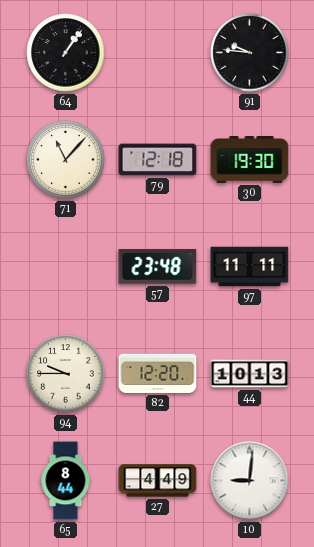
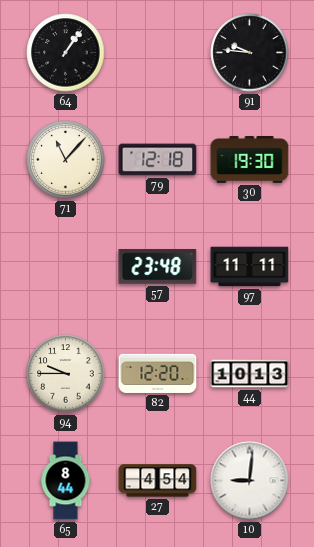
27: 4:49 -> 4:54 (158, 481)
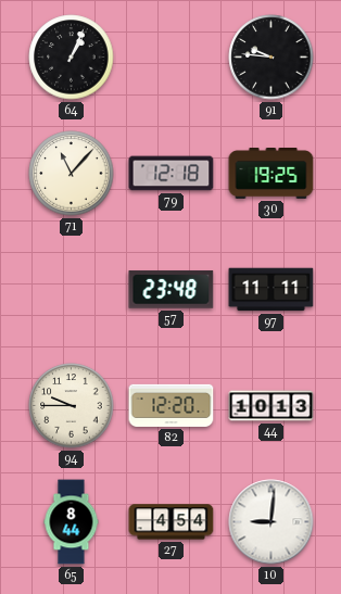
64: 1:06 -> 1:04 (72, 58)
30: 19:30 -> 19:25 (271, 174)
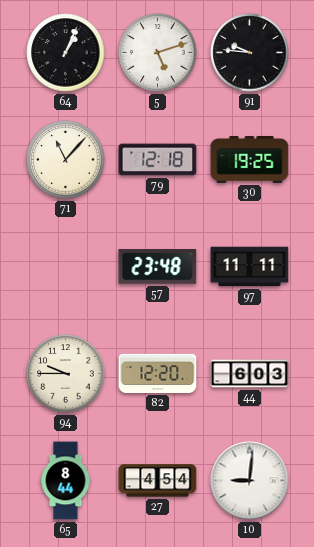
5: none -> 5:12 (158, 53)
44: 10:13 -> 6:03 (250, 374)
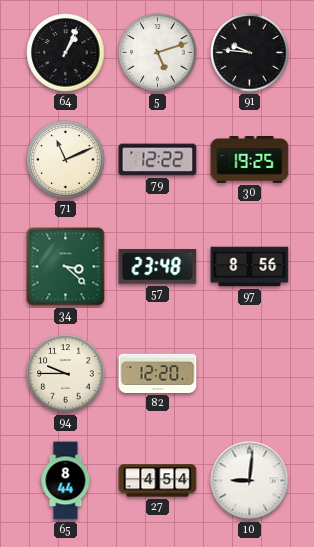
71: 11:07 -> 11:11 (66, 160)
79: 12:18 -> 12:22 (158, 160)
34: none -> 3:22 (66, 267)
97: 11:11 -> 8:56 (250, 267)
44: 6:03 -> none (250, 374)
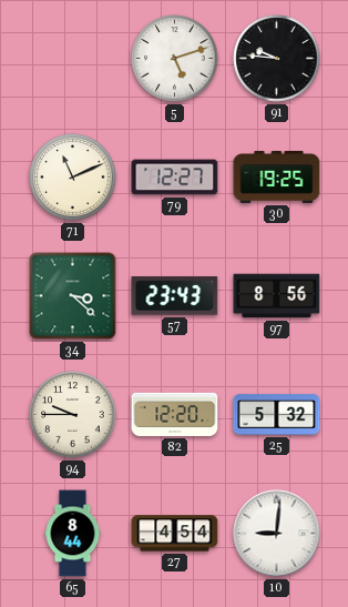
64: 1:04 -> none (66, 53)
79: 12:22 -> 12:27 (175, 178)
57: 23:48 -> 23:43 (175, 296)
25: none -> 5:32 (277, 415)
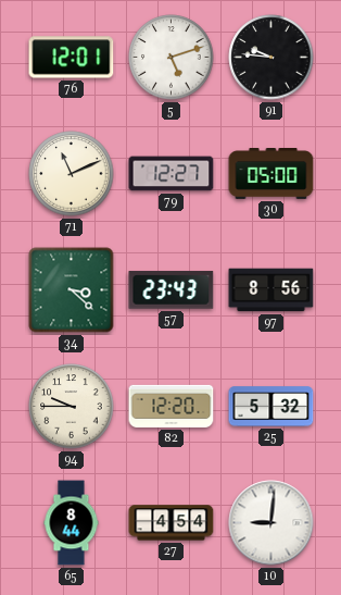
76: none -> 12:01 (72, 58)
30: 19:25 -> 05:00 (271, 174)
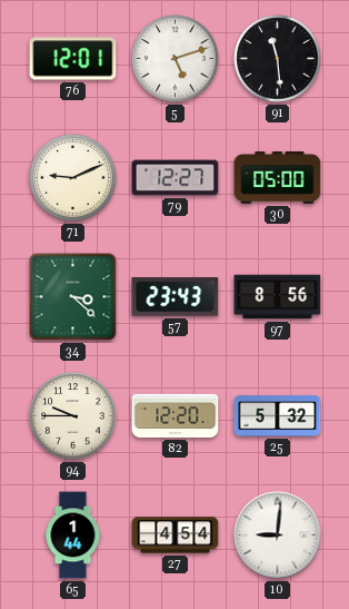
91: 9:46 -> 11:29 (278, 59)
71: 11:11 -> 9:11 (73, 178)
65: 8:44 -> 1:44 (73, 536)
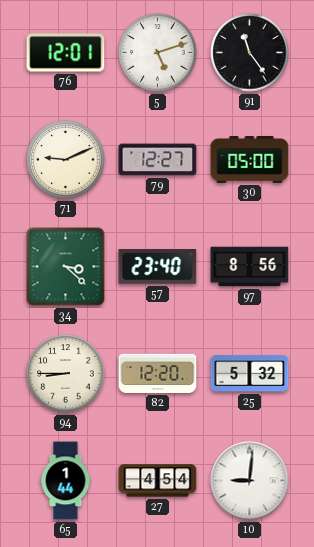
91: 11:29 -> 11:24 (250, 53)
57: 23:43 -> 23:40 (158, 267)
94: 9:45 -> 8:45 (66, 374)
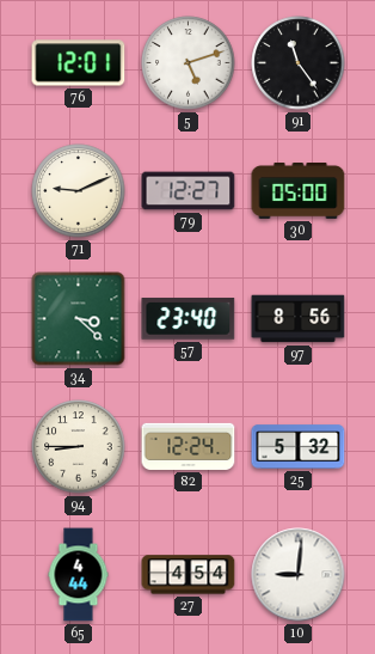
82: 12:20 -> 12:24 (189, 446)
65: 1:44 -> 4:44 (79, 575)
